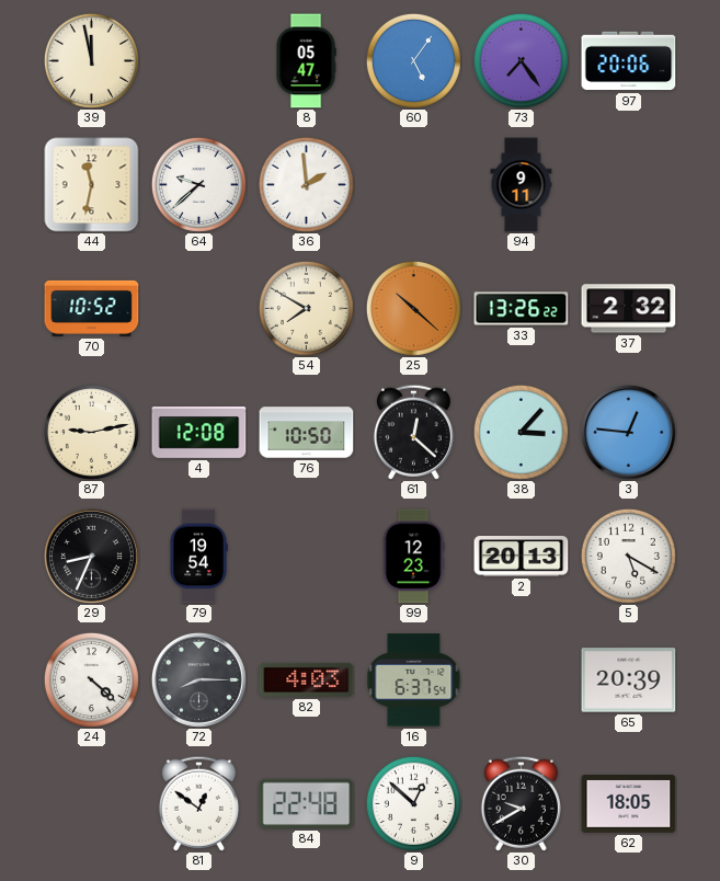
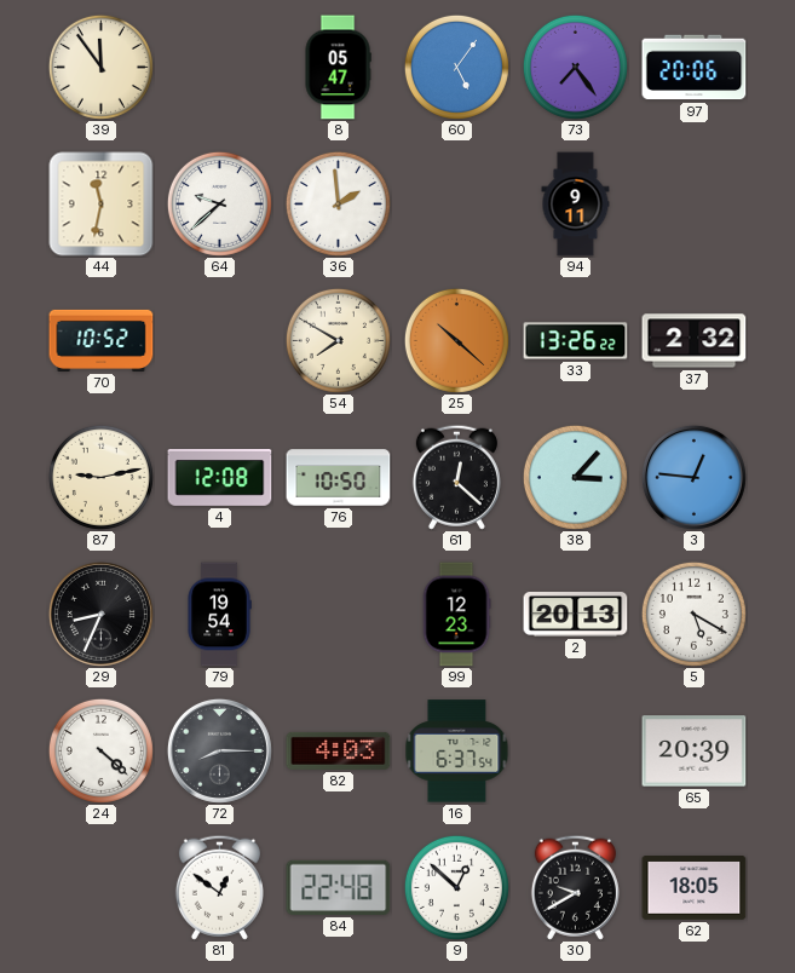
39: 11:58 -> 11:54 (100, 67)
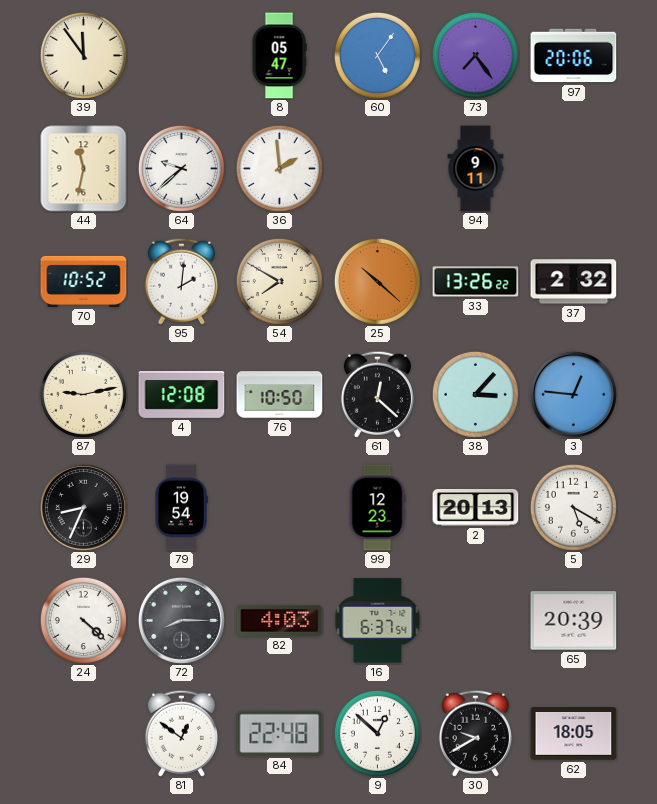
95: none -> 2:01 (181, 281)
